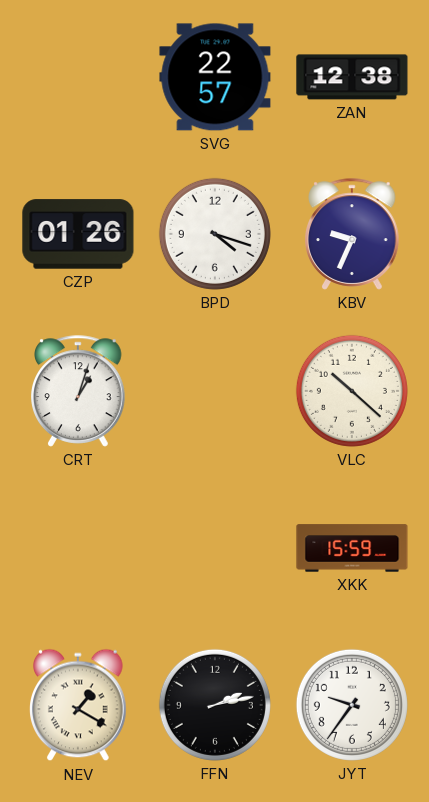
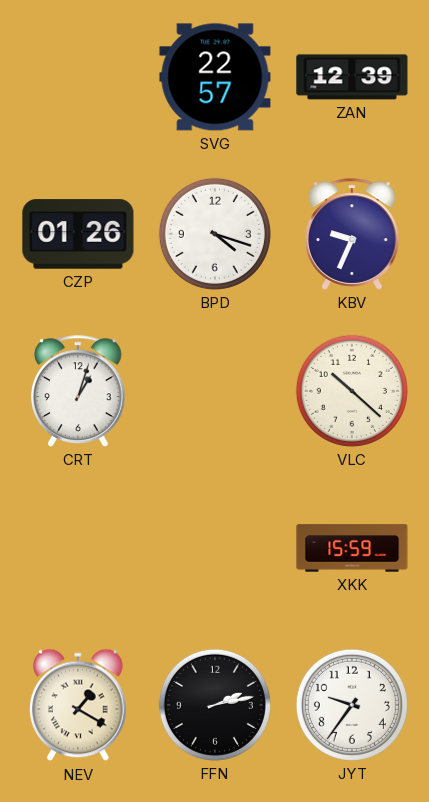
ZAN: 12:38 -> 12:39 (352, 77)
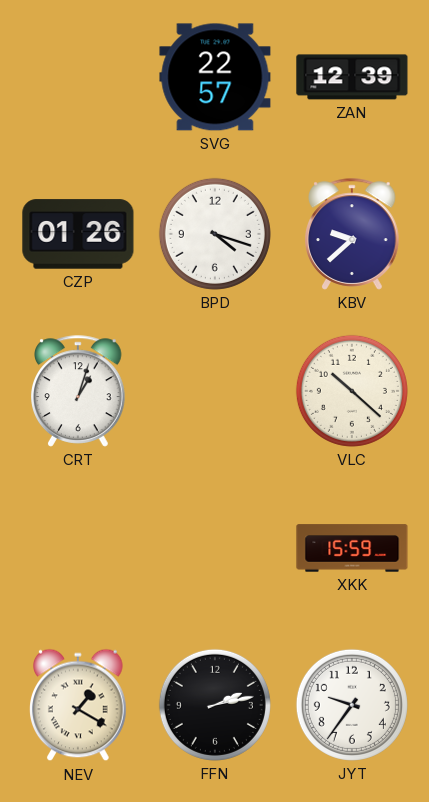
KBV: 9:34 -> 9:38 (353, 234)
